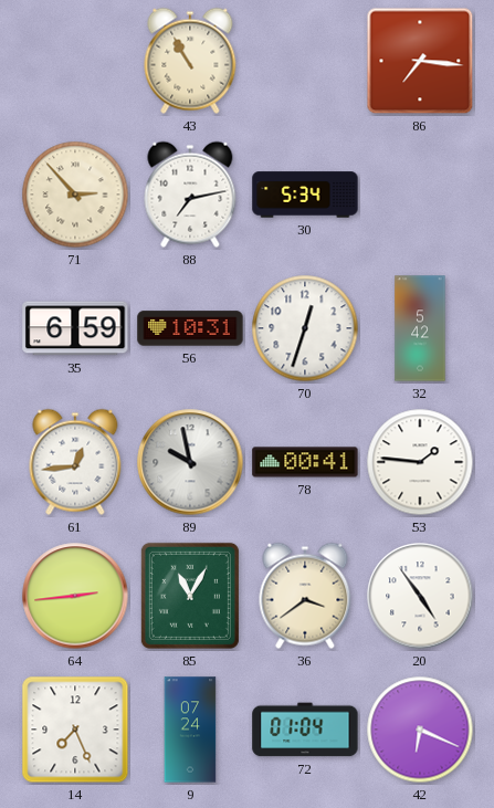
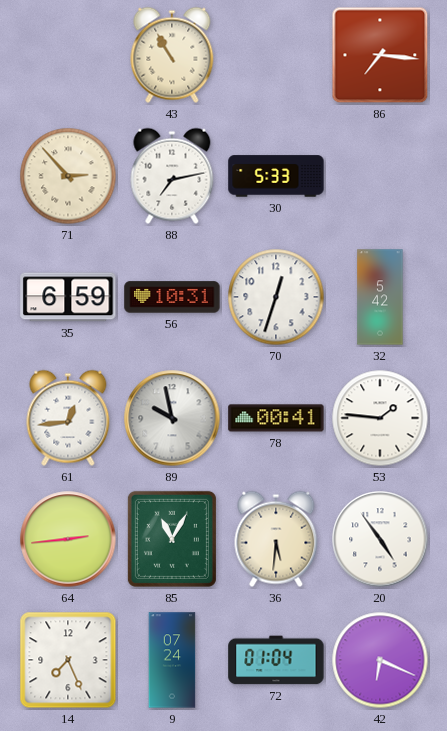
30: 5:34 -> 5:33 (276, 176)
36: 3:39 -> 5:31 (276, 539)
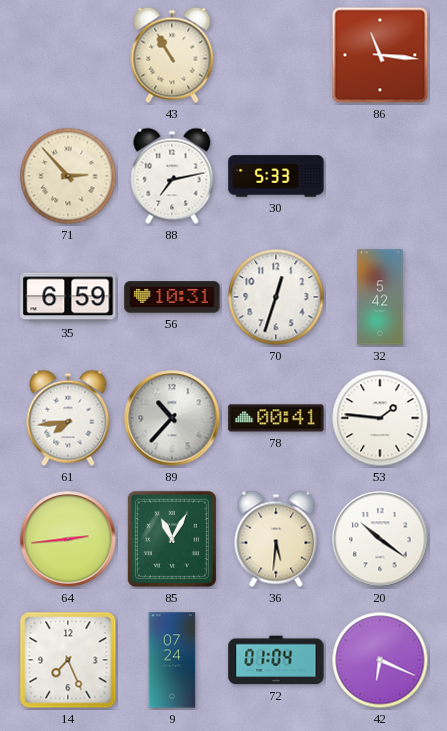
86: 7:16 -> 11:16 (380, 55)
61: 12:44 -> 7:44 (68, 418)
89: 9:58 -> 10:37 (172, 418)
20: 4:54 -> 10:21 (380, 539)
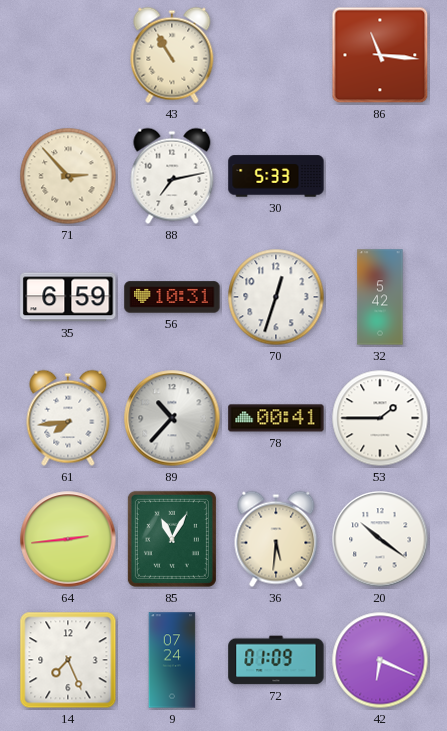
53: 1:46 -> 1:45 (380, 418)
72: 01:04 -> 01:09 (276, 660)
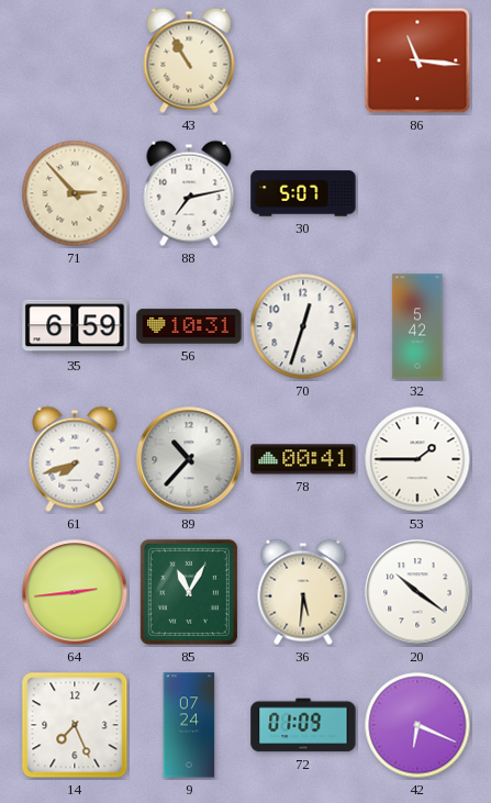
30: 5:33 -> 5:07 (303, 193)
61: 7:44 -> 7:42 (75, 459)
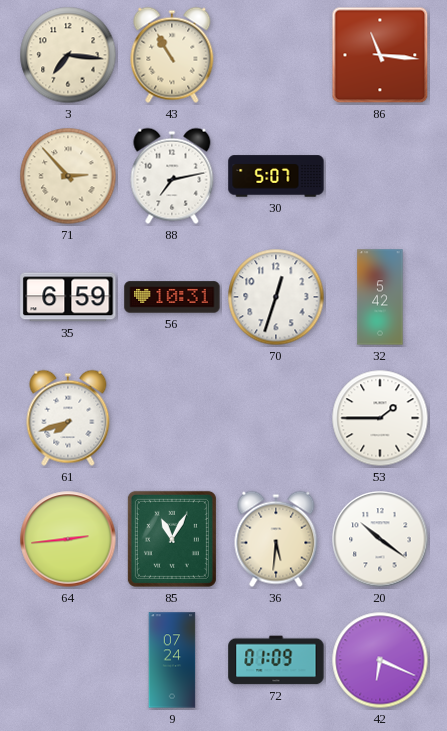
3: none -> 7:16 (68, 55)
89: 10:37 -> none (189, 459)
78: 00:41 -> none (303, 459)
14: 7:26 -> none (75, 725)
